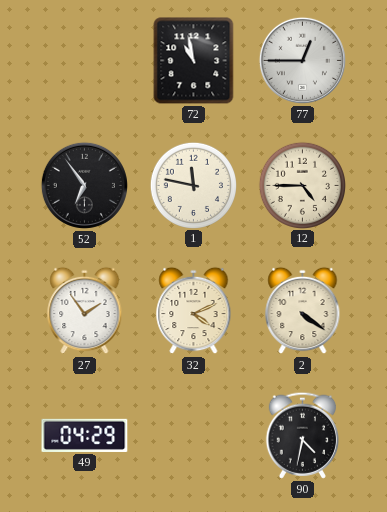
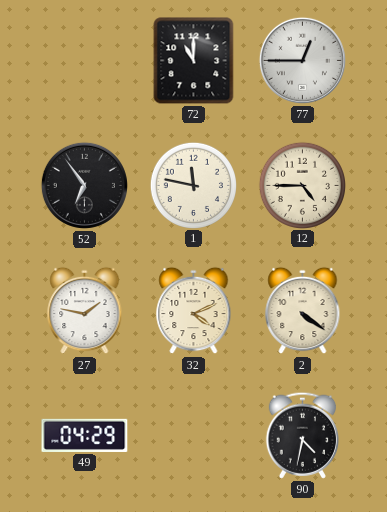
72: 10:58 -> 11:00 (194, 61)
27: 1:54 -> 1:47 (85, 311)
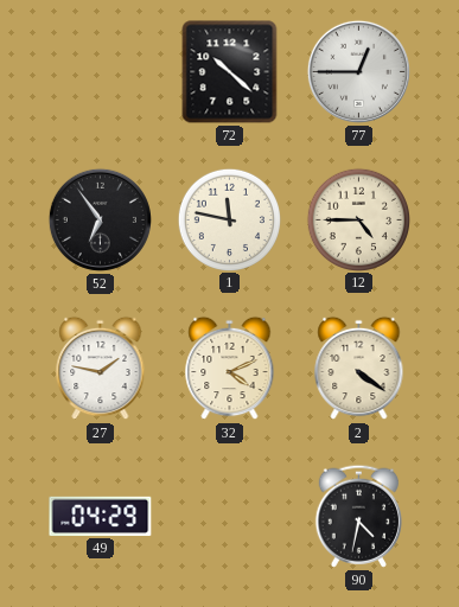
72: 11:00 -> 10:22 (230, 72)
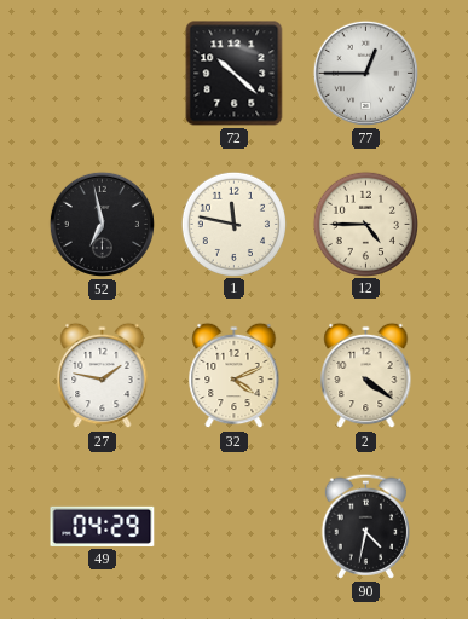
52: 6:54 -> 6:58 (102, 224)
